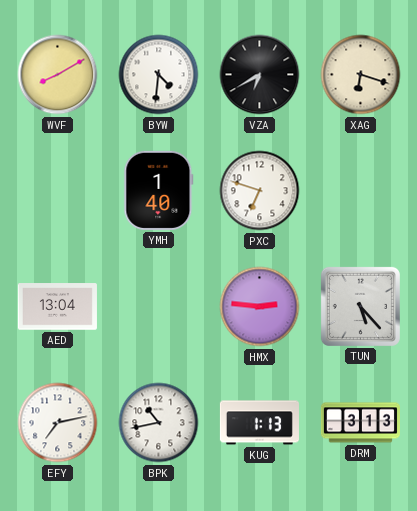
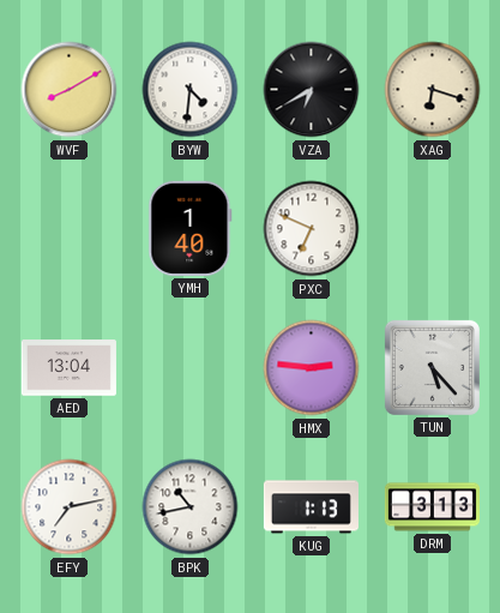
PXC: 6:48 -> 6:49 (312, 229)
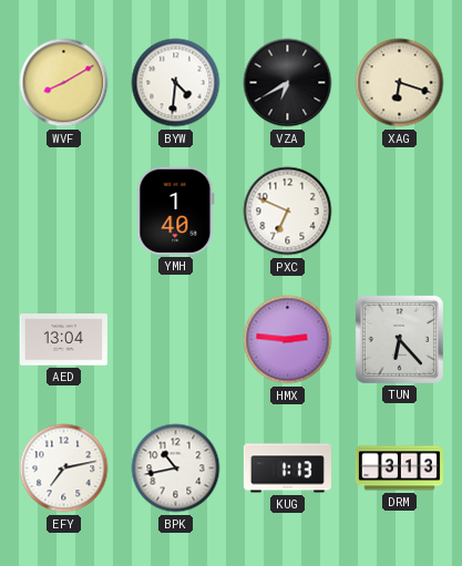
TUN: 5:23 -> 6:23 (399, 339)
